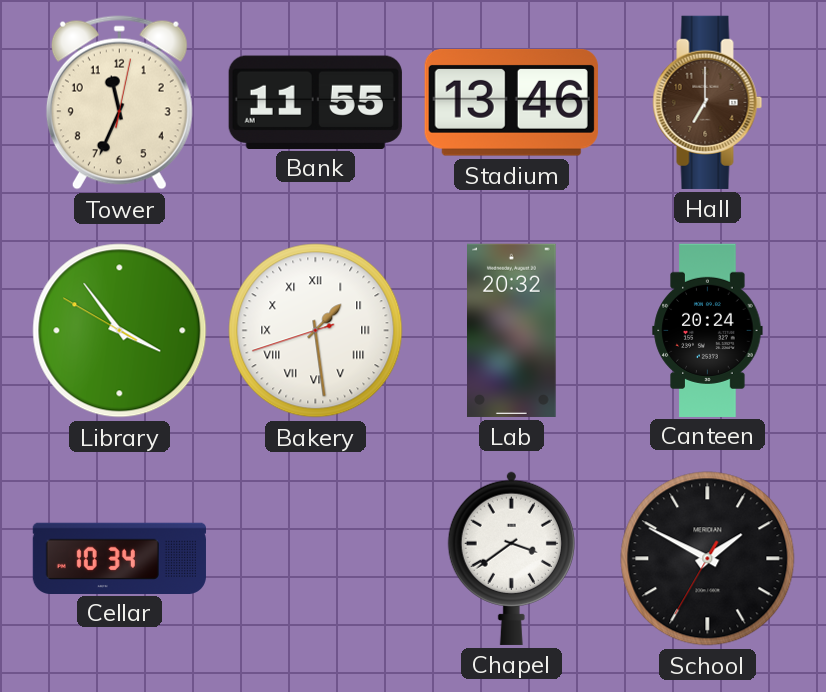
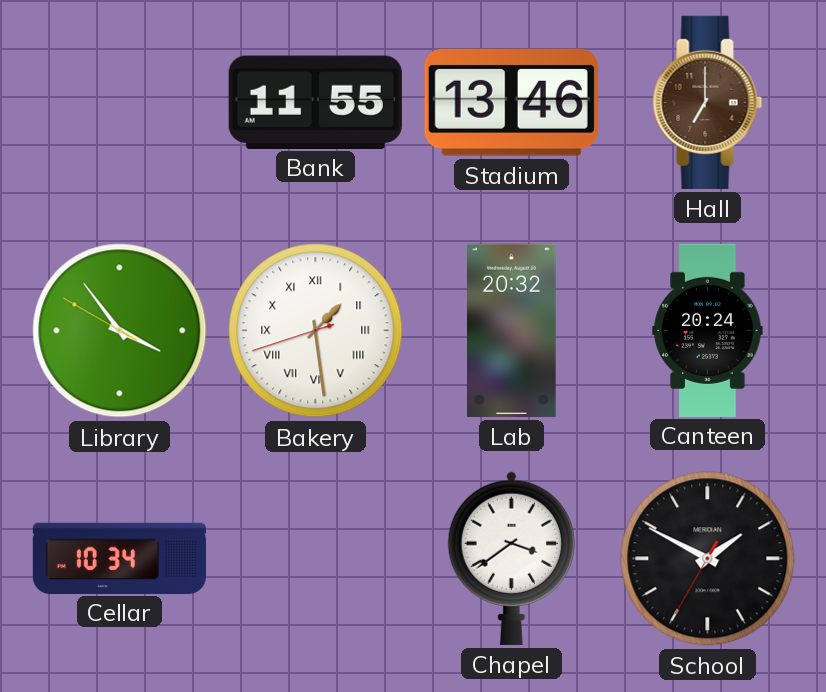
Tower: 11:34 -> none (119, 103)
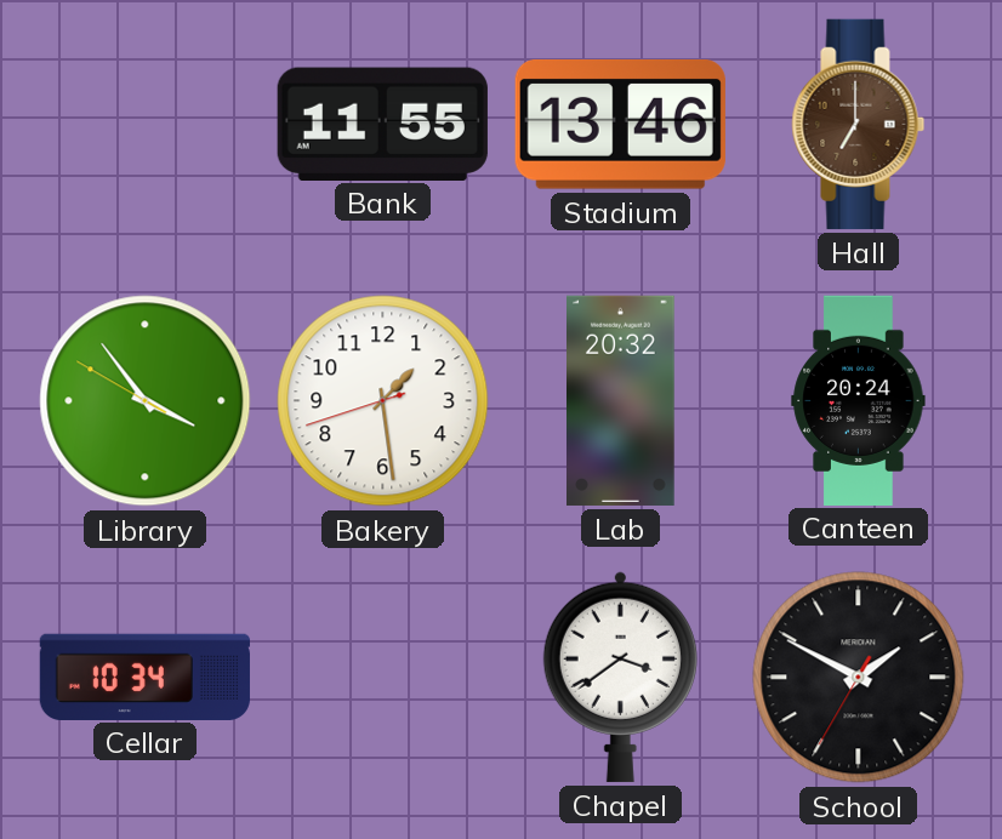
Bakery numerals: Roman -> Arabic (383, 401)
